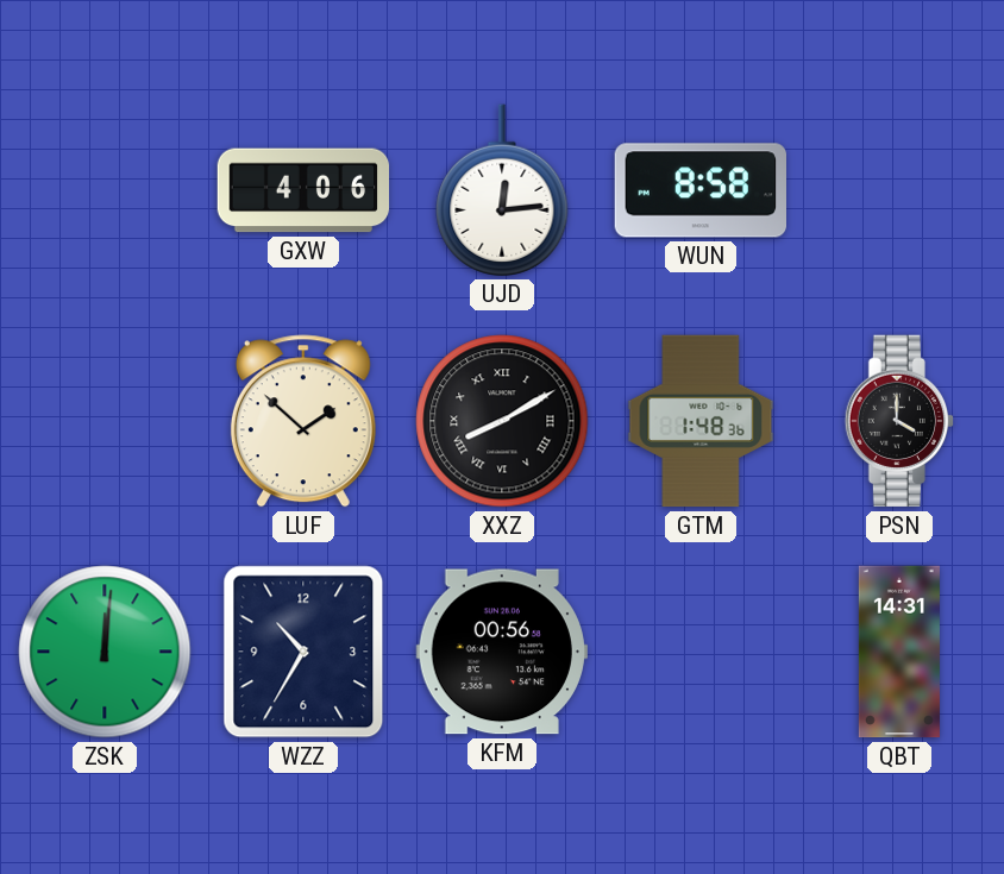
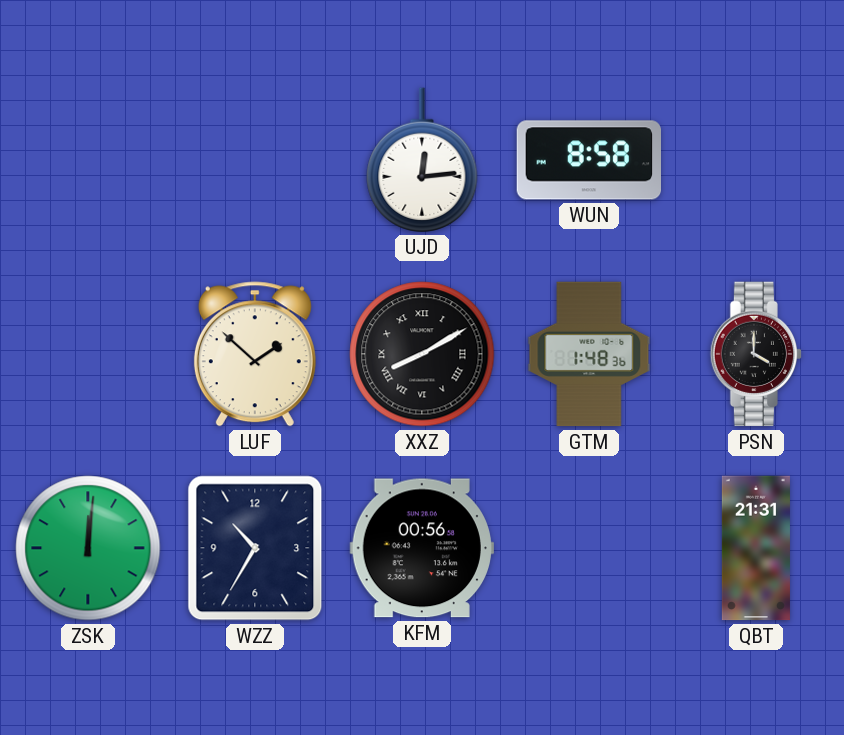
GXW: 4:06 -> none (303, 190)
QBT: 14:31 -> 21:31 (756, 548)
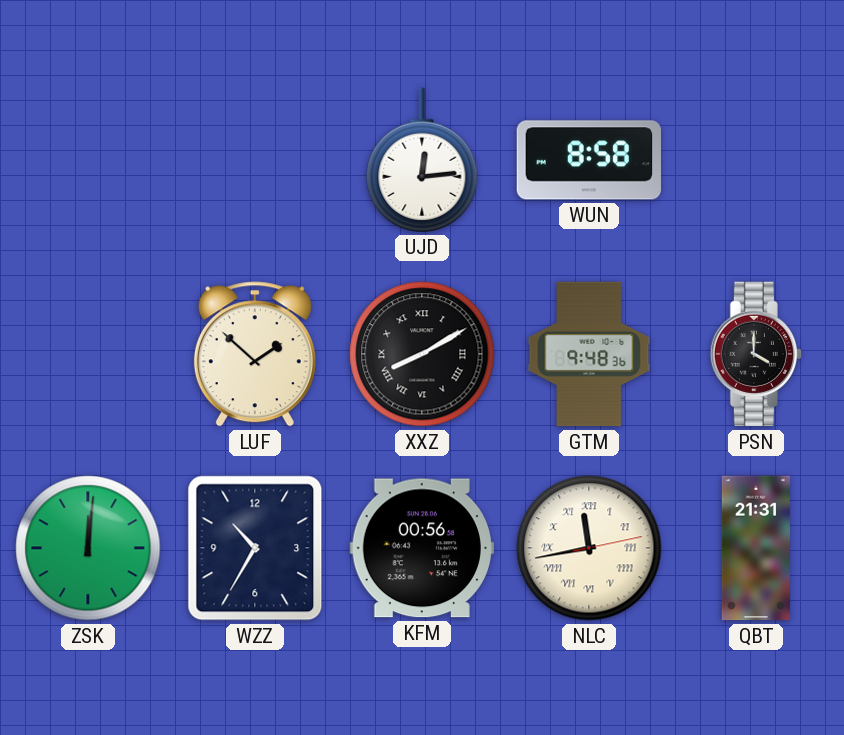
GTM: 1:48 -> 9:48 (589, 354)
NLC: none -> 11:43 (589, 548)
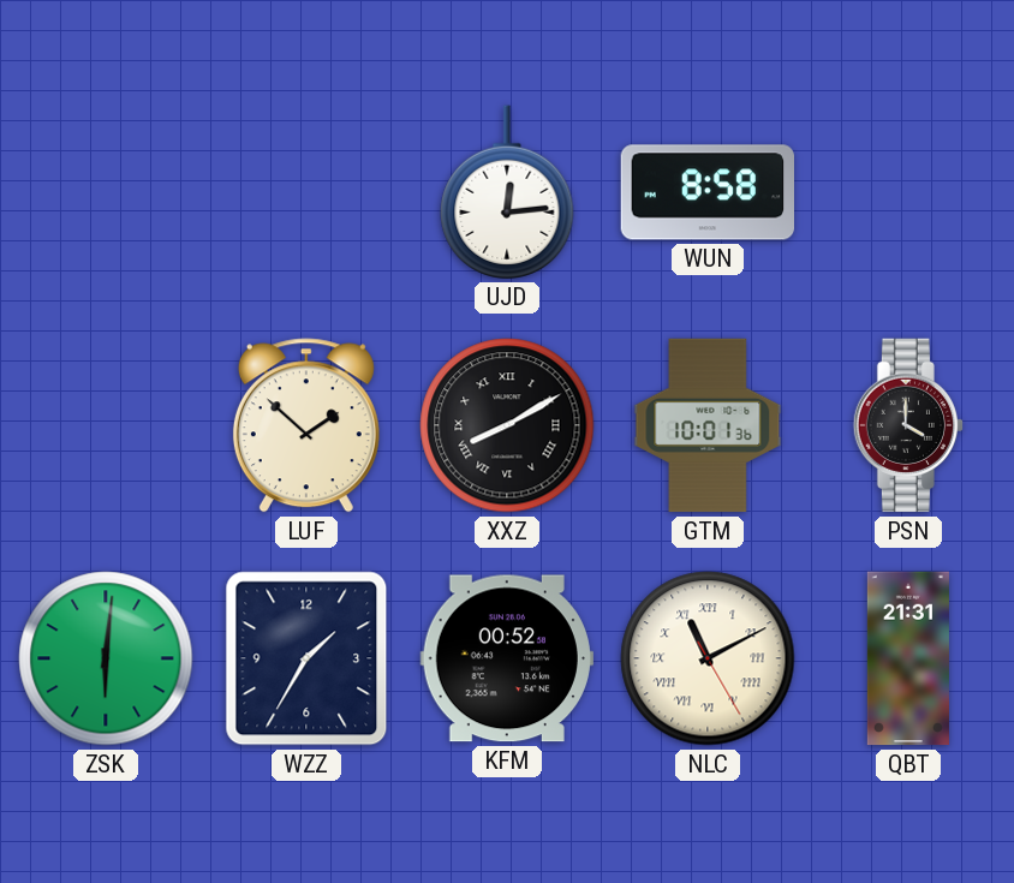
GTM: 9:48 -> 10:01 (708, 425)
ZSK: 12:01 -> 6:01 (106, 658)
WZZ: 10:35 -> 1:35 (306, 658)
KFM: 00:56 -> 00:52 (506, 658)
NLC: 11:43 -> 11:10 (708, 658)
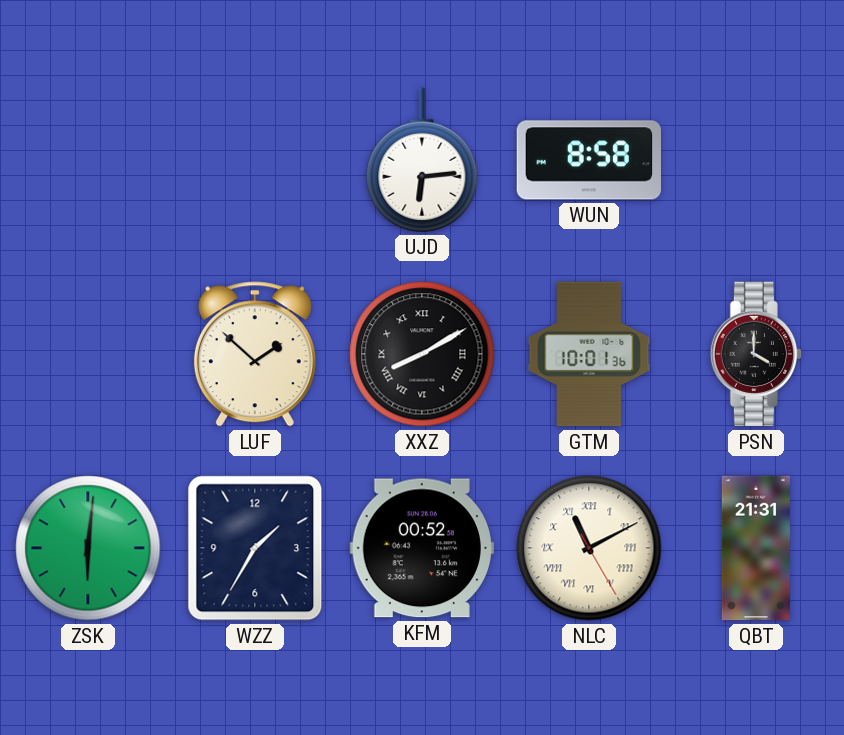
UJD: 12:14 -> 6:14 (422, 160)
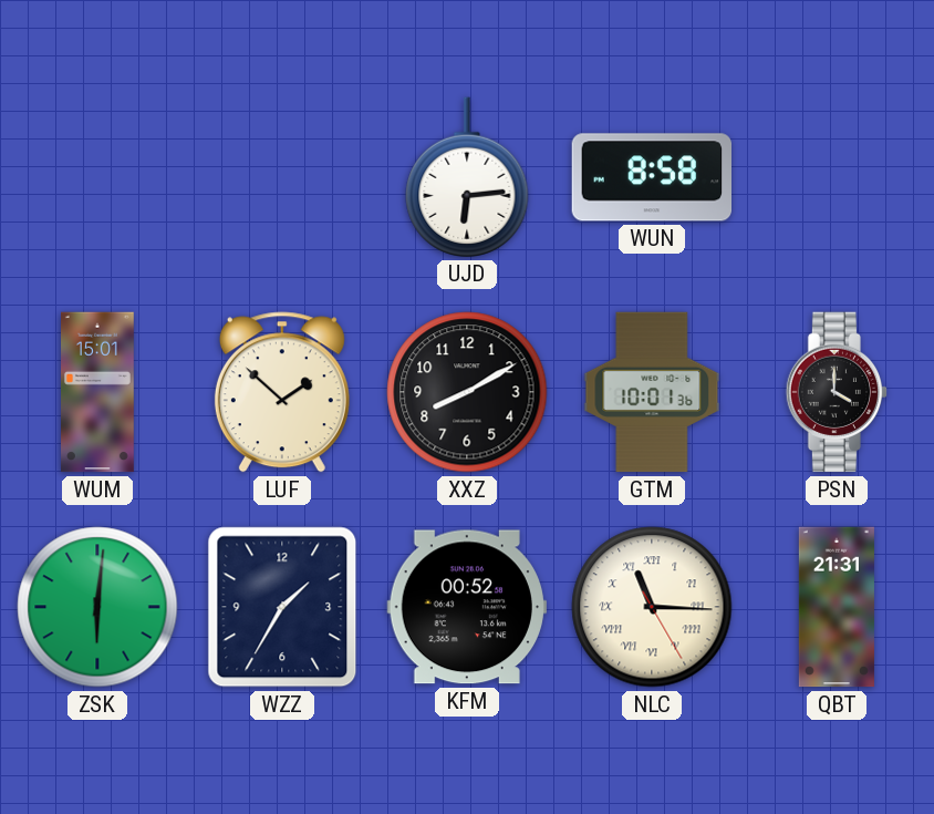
WUM: none -> 15:01 (98, 392)
XXZ numerals: Roman -> Arabic (467, 392)
NLC: 11:10 -> 11:15 (652, 607)
